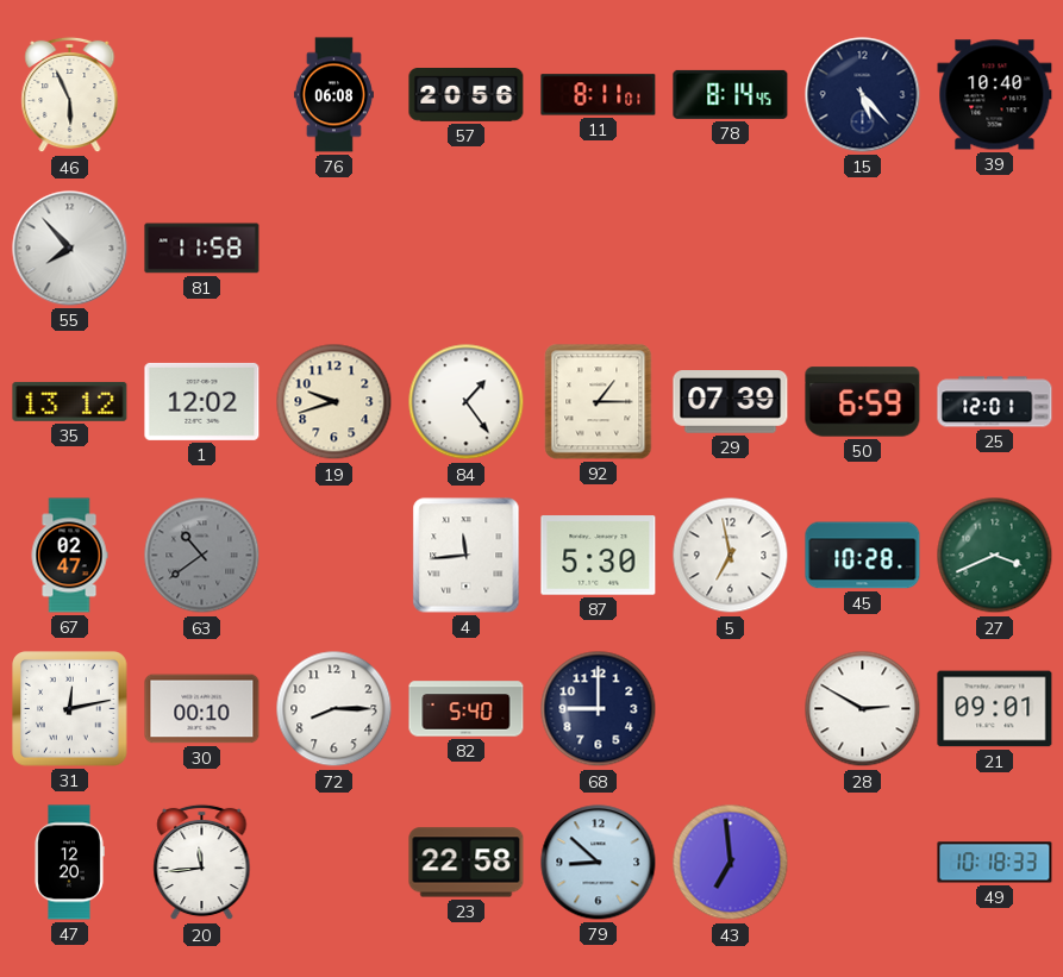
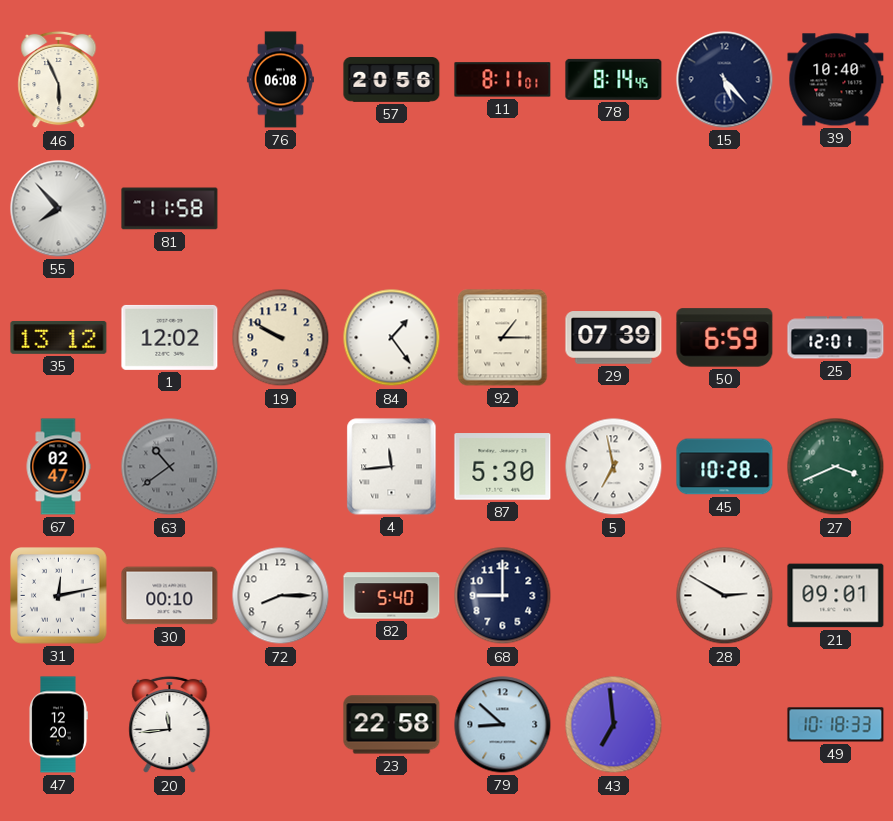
19: 9:42 -> 9:50 (281, 338)
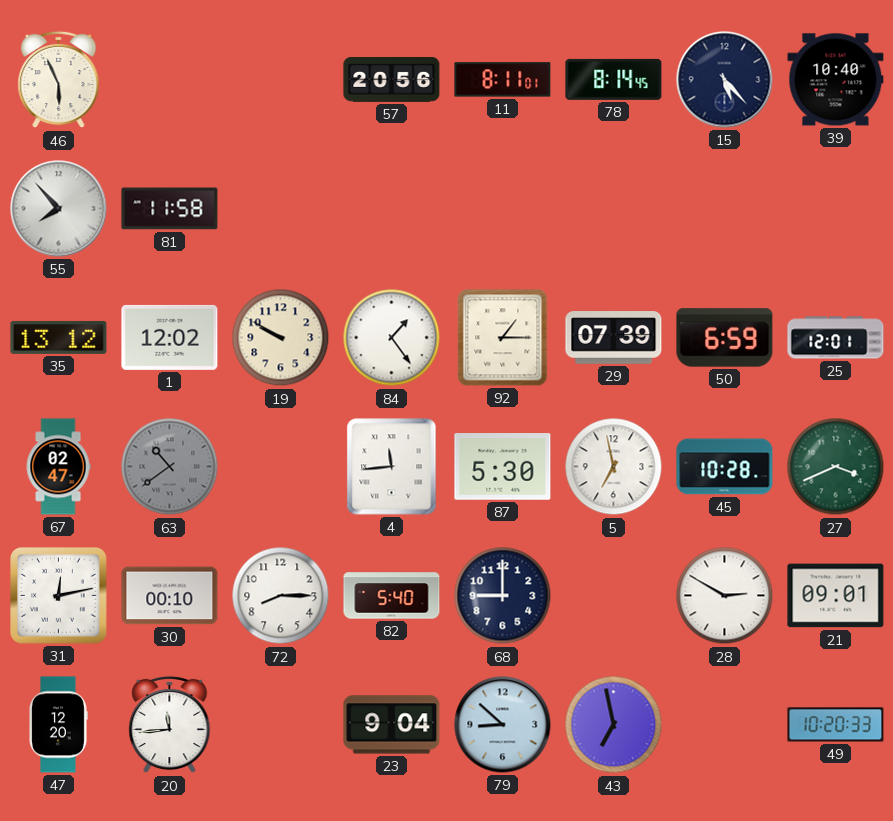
76: 06:08 -> none (280, 80)
23: 22:58 -> 9:04 (392, 725)
43: 6:59 -> 6:58 (614, 725)
49: 10:18 -> 10:20 (836, 725)
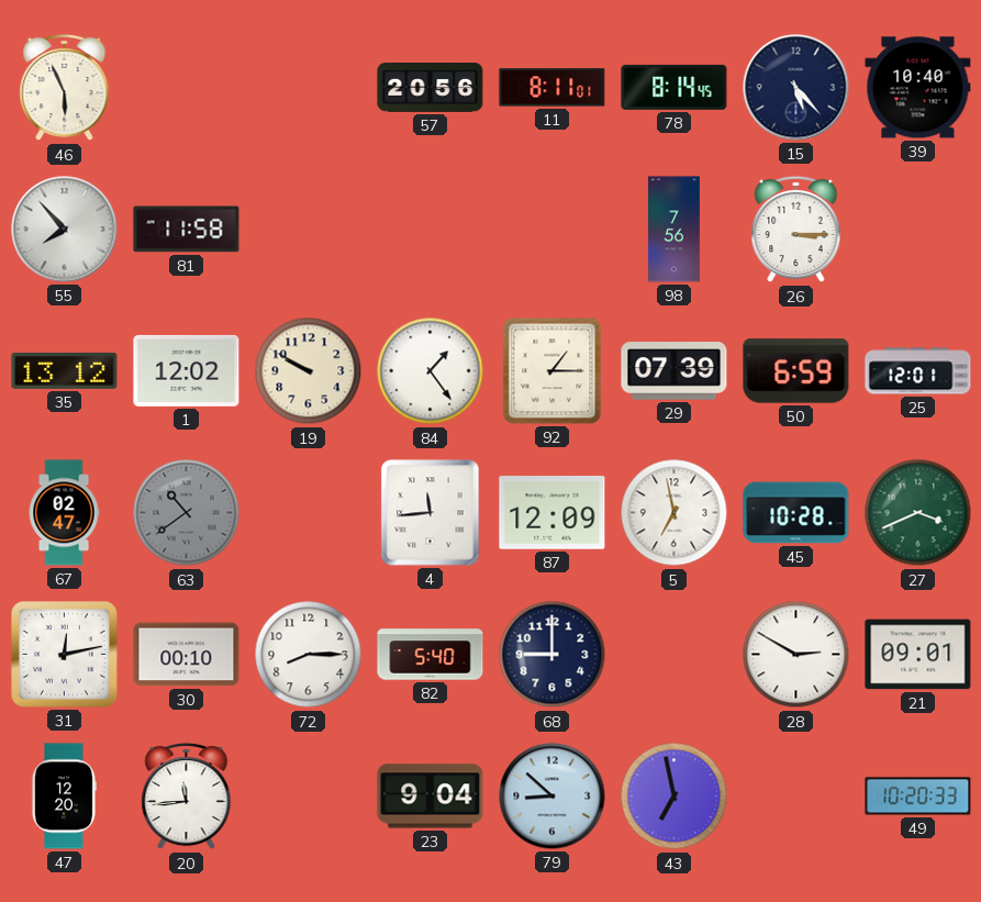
98: none -> 7:56 (673, 230)
26: none -> 3:15 (796, 230)
87: 5:30 -> 12:09 (553, 513)
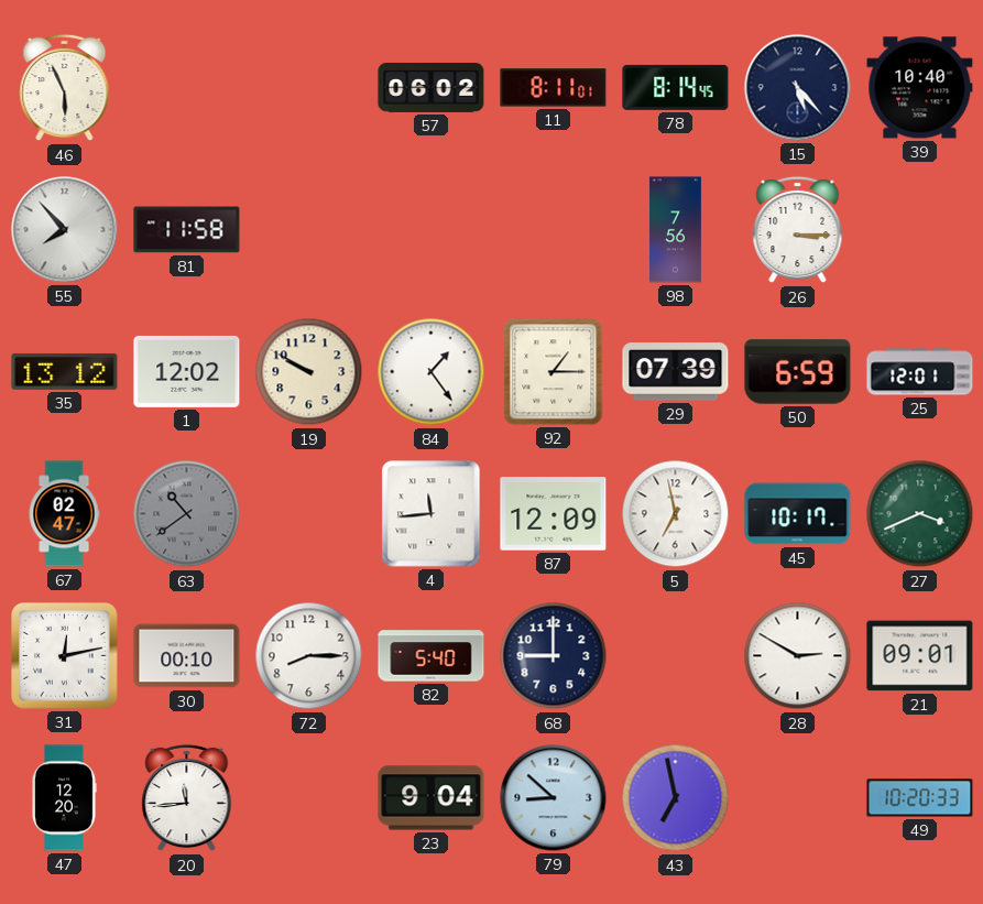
57: 20:56 -> 06:02 (432, 88)
45: 10:28 -> 10:17 (798, 514)
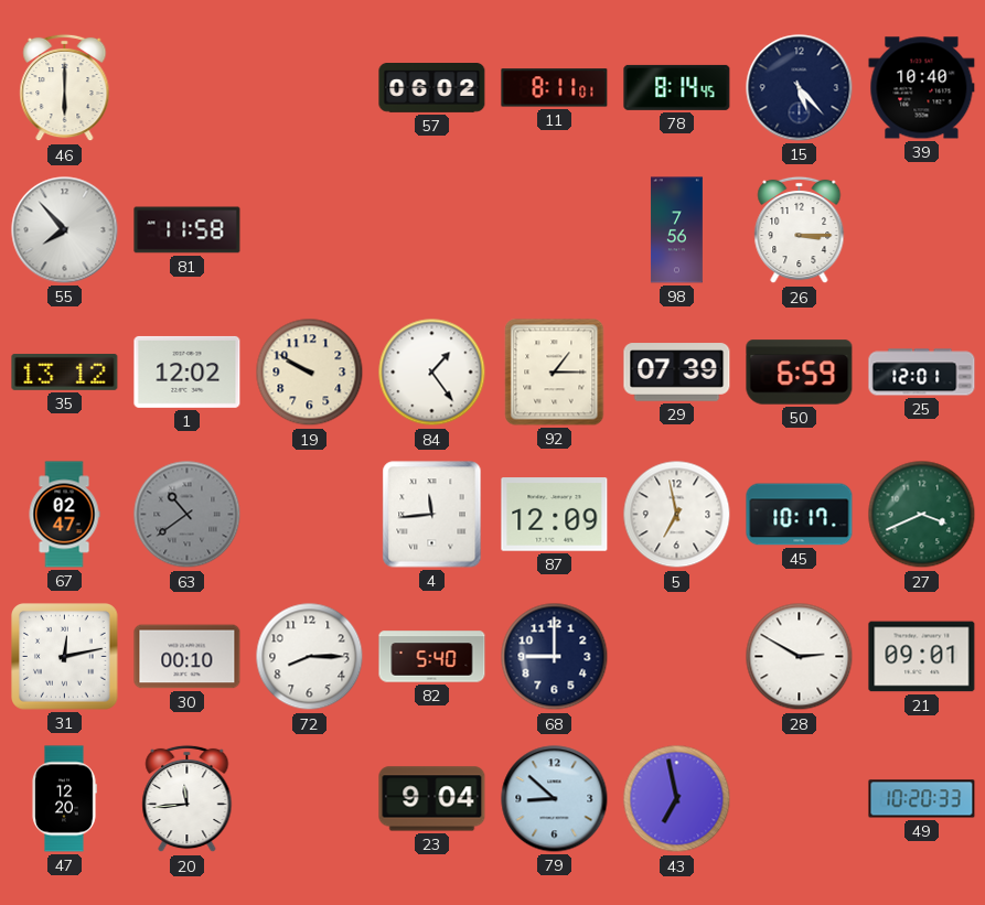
46: 5:56 -> 6:00 (65, 88)
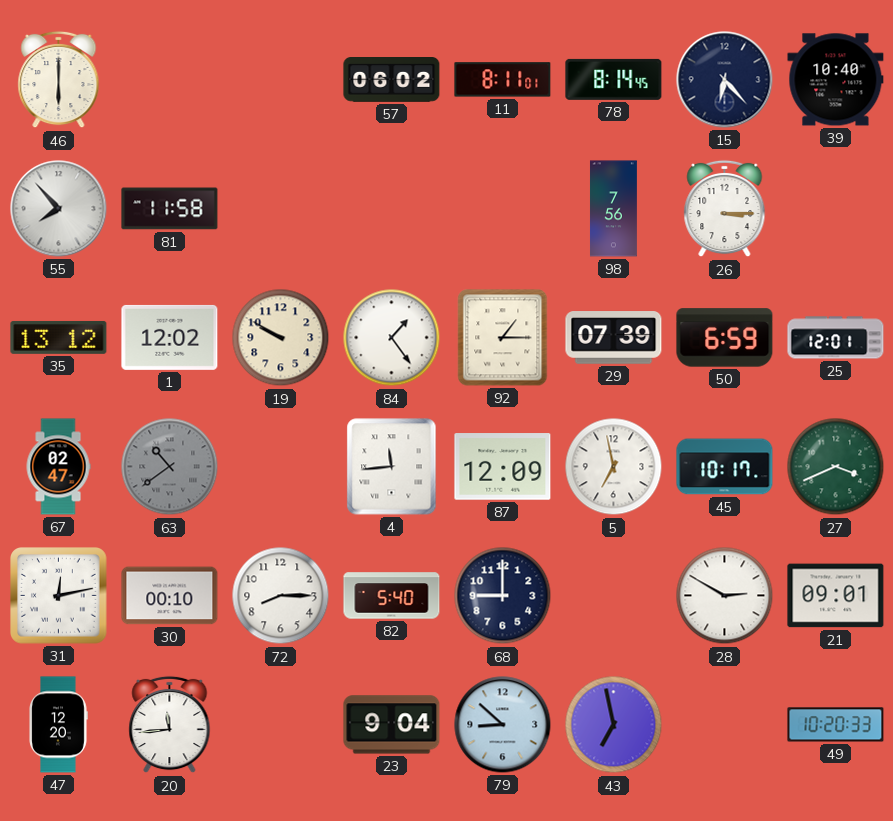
15: 5:23 -> 6:23 (725, 80)
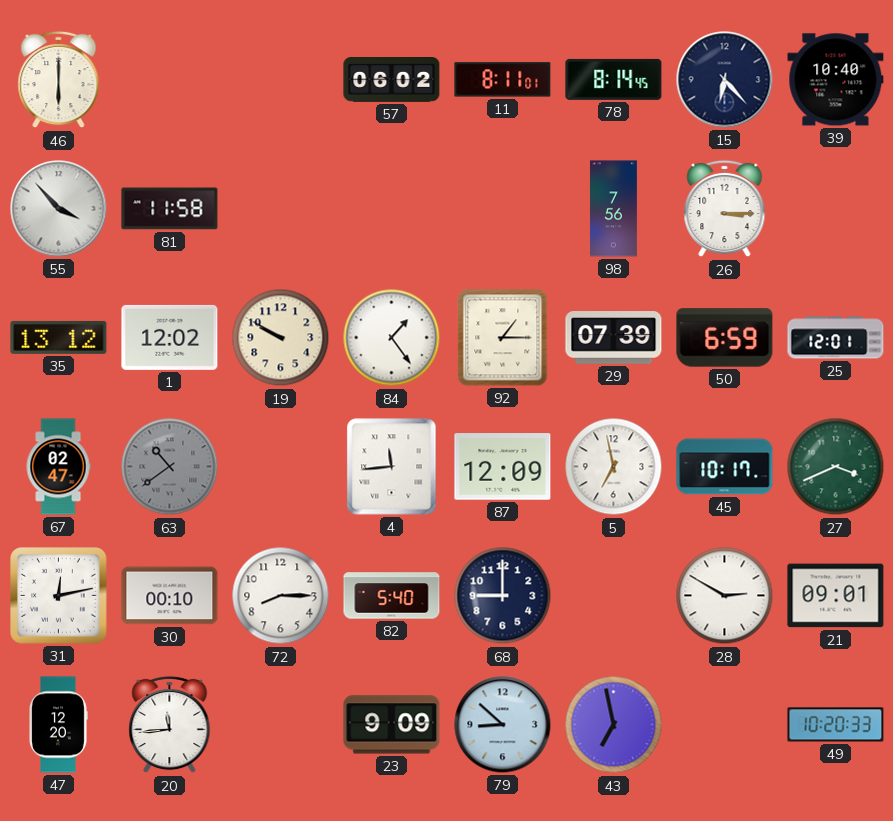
55: 7:53 -> 3:53 (59, 209)
23: 9:04 -> 9:09 (392, 725)
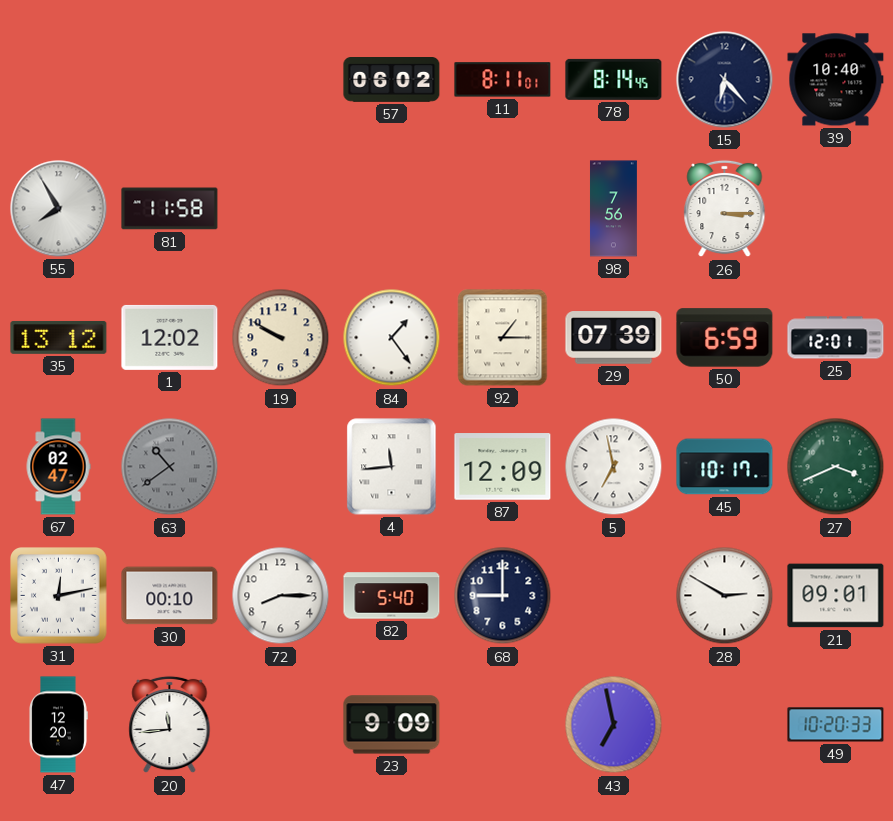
46: 6:00 -> none (59, 80)
55: 3:53 -> 7:55 (59, 209)
79: 8:52 -> none (503, 725)
